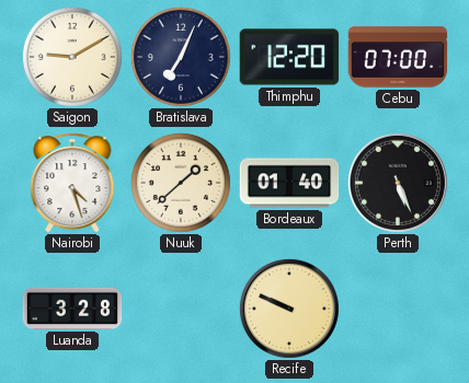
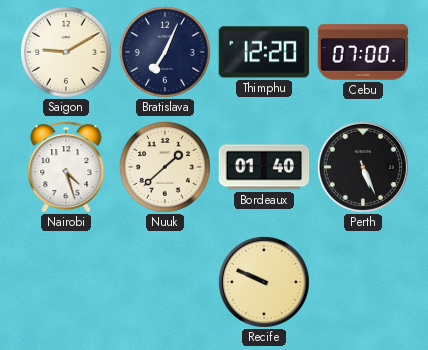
Luanda: 3:28 -> none (72, 309)
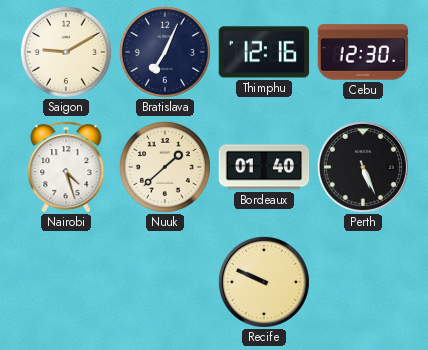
Thimphu: 12:20 -> 12:16 (264, 52)
Cebu: 07:00 -> 12:30 (363, 52)
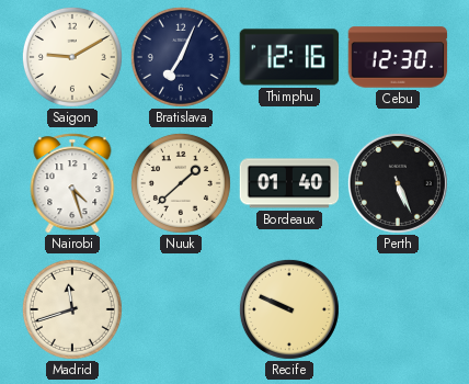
Madrid: none -> 11:42 (72, 309)
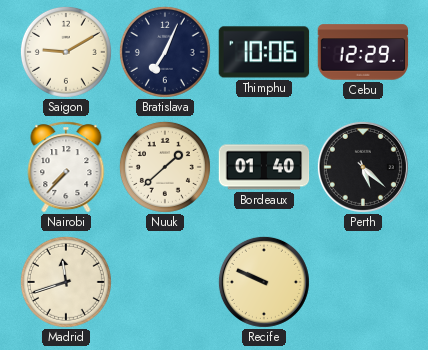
Thimphu: 12:16 -> 10:06 (264, 52)
Cebu: 12:30 -> 12:29 (363, 52)
Nairobi: 4:27 -> 7:37 (66, 167)
Perth: 5:26 -> 5:22 (363, 167)
